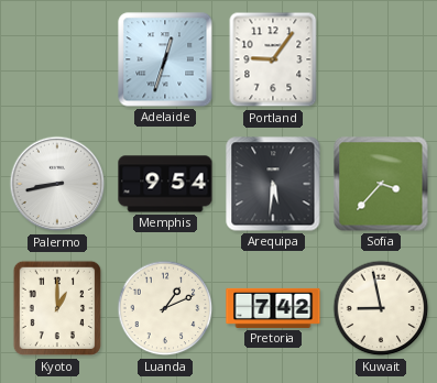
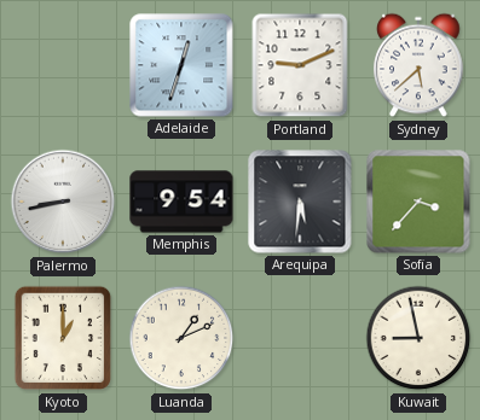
Portland: 9:06 -> 9:11 (300, 65)
Sydney: none -> 5:38 (418, 65)
Pretoria: 7:42 -> none (273, 308)
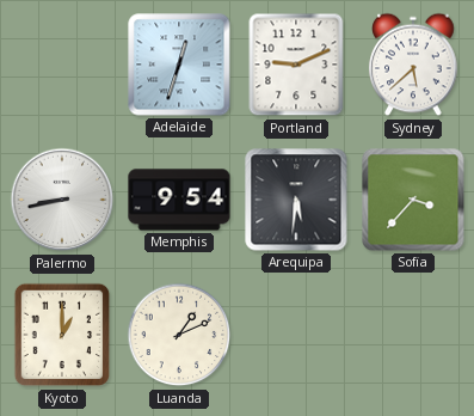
Kuwait: 8:58 -> none (418, 338)
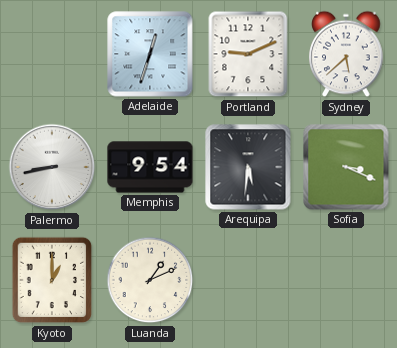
Sofia: 3:37 -> 3:19 (346, 167)
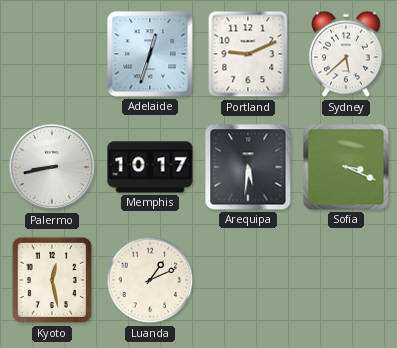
Memphis: 9:54 -> 10:17 (150, 167)
Kyoto: 1:00 -> 12:28 (52, 280)
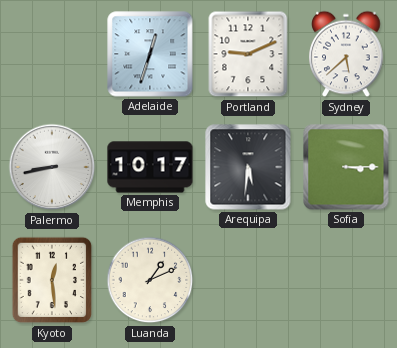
Sofia: 3:19 -> 3:15 (346, 167)
Kyoto: 12:28 -> 12:29 (52, 280)
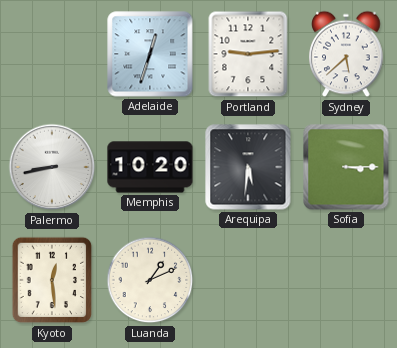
Portland: 9:11 -> 9:14 (248, 54)
Memphis: 10:17 -> 10:20 (150, 167)
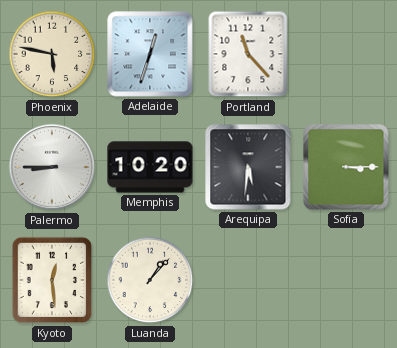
Phoenix: none -> 5:47 (52, 54)
Portland: 9:14 -> 11:23 (248, 54)
Sydney: 5:38 -> none (346, 54)
Palermo: 8:43 -> 8:45 (52, 167)
Luanda: 1:11 -> 1:07 (150, 280)
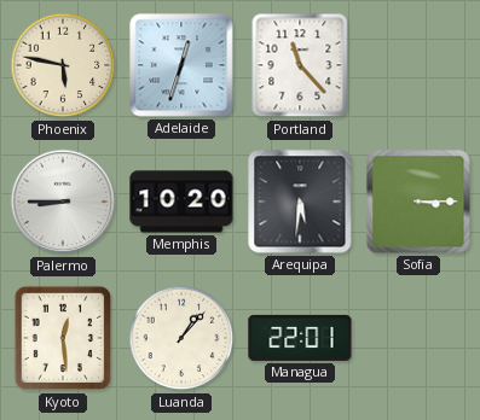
Managua: none -> 22:01 (300, 338)
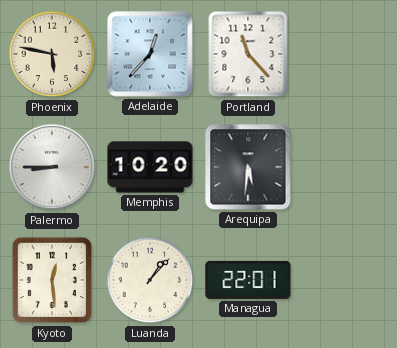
Adelaide: 12:33 -> 12:37 (150, 54)
Sofia: 3:15 -> none (418, 202)
